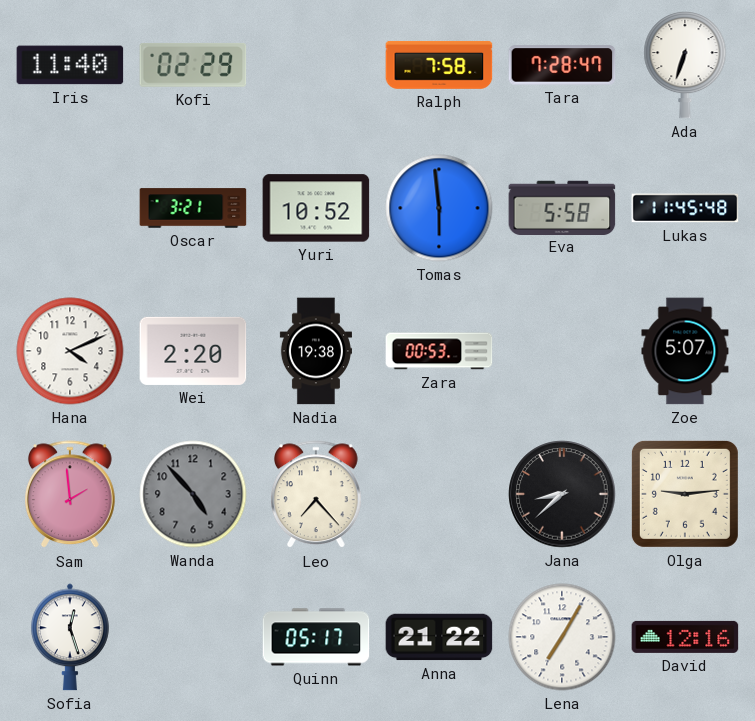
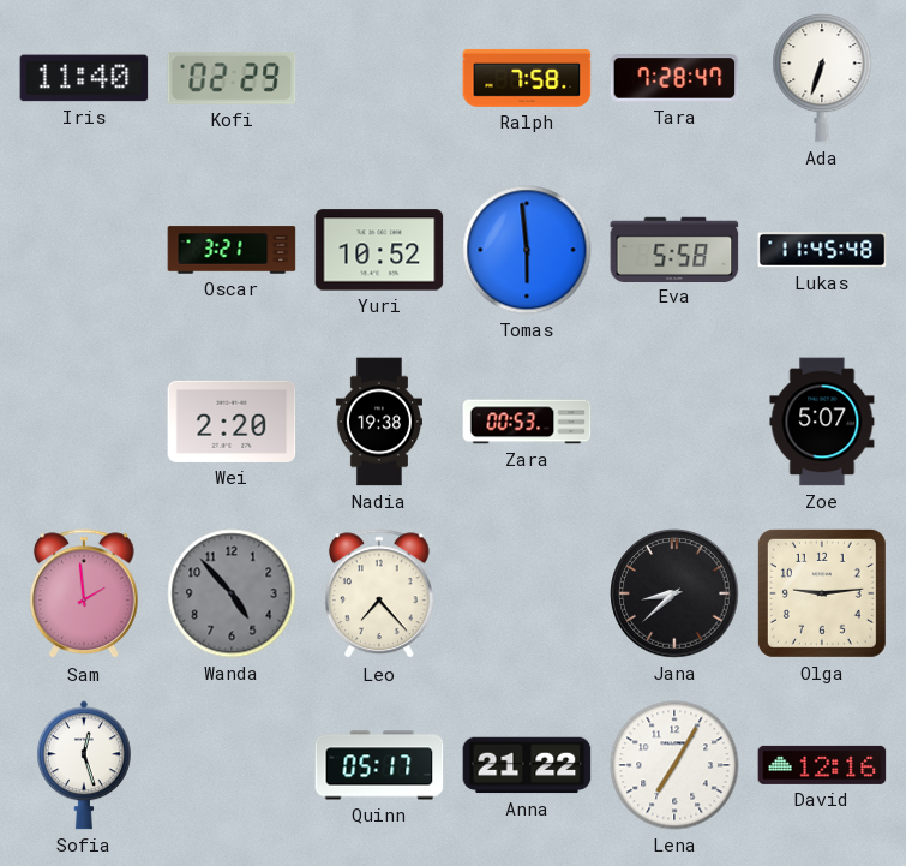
Hana: 4:11 -> none (70, 351)
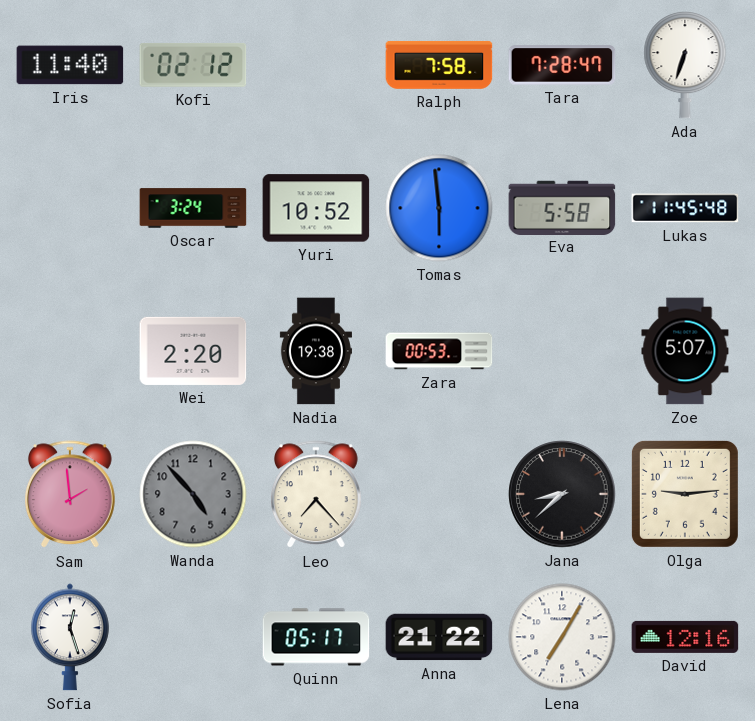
Kofi: 02:29 -> 02:12 (193, 65)
Oscar: 3:21 -> 3:24 (193, 208)
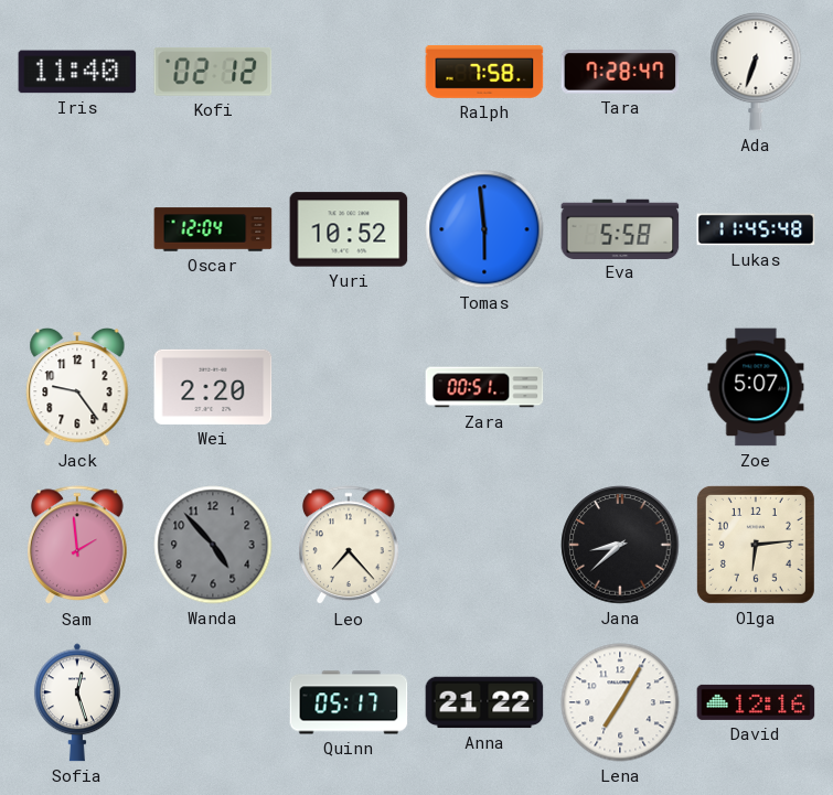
Oscar: 3:24 -> 12:04 (213, 229)
Jack: none -> 9:24 (77, 387)
Nadia: 19:38 -> none (316, 351)
Zara: 00:53 -> 00:51 (484, 387)
Olga: 9:14 -> 6:14 (756, 545)
